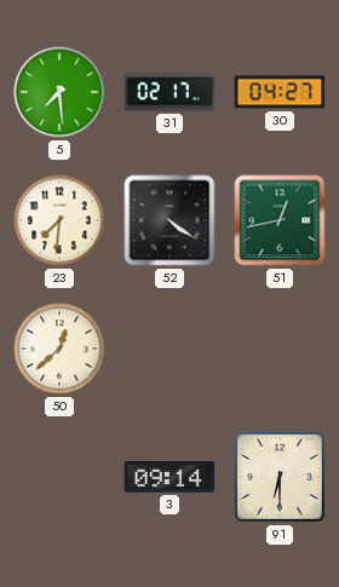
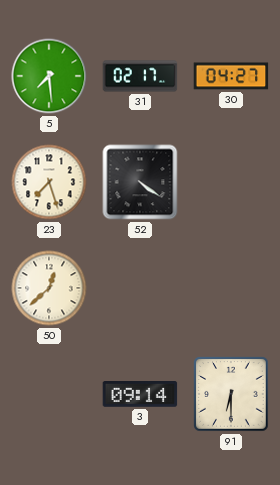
23: 7:31 -> 7:27 (49, 182)
51: 12:43 -> none (280, 220)
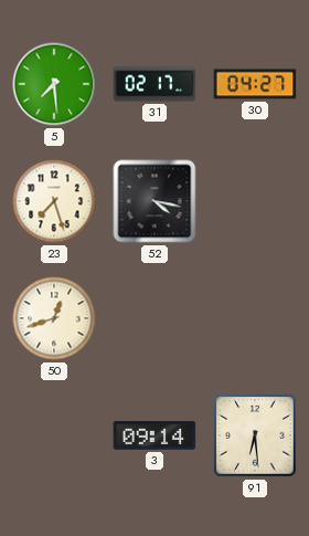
52: 4:21 -> 4:17 (154, 201)
50: 12:38 -> 12:42 (54, 318)
91: 6:30 -> 6:29 (255, 435)
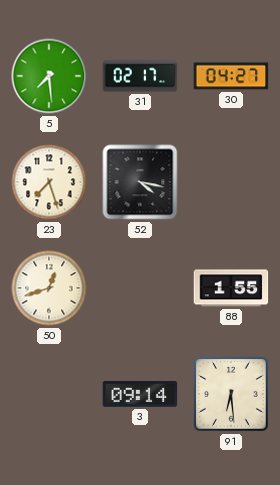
88: none -> 1:55 (231, 288)
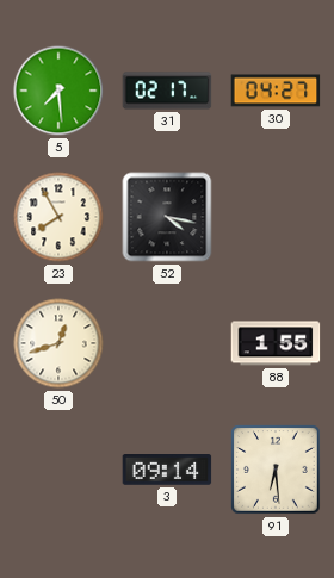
23: 7:27 -> 7:55 (58, 217)
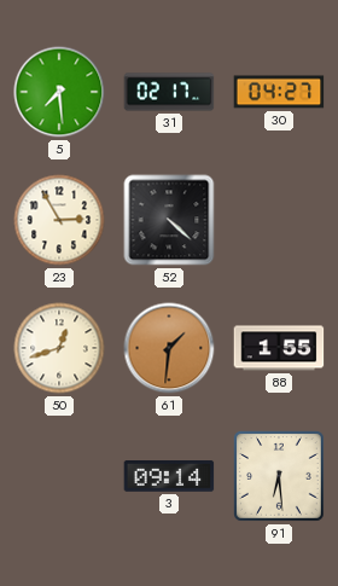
23: 7:55 -> 2:55 (59, 220)
52: 4:17 -> 4:22 (169, 220)
61: none -> 1:31 (169, 348)
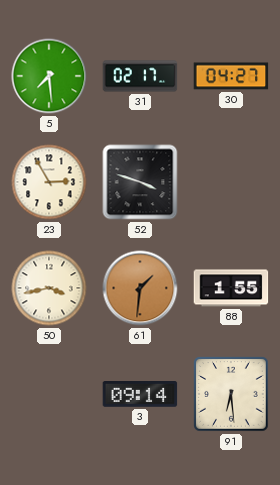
52: 4:22 -> 3:48 (140, 182)
50: 12:42 -> 3:43 (49, 288)
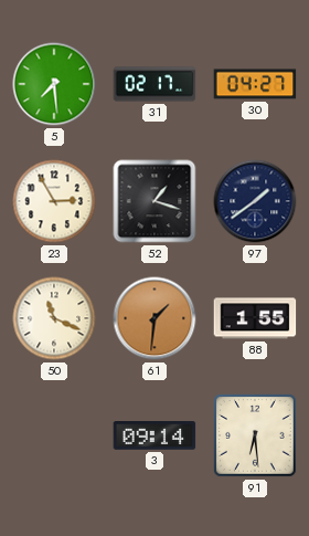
52: 3:48 -> 1:18 (154, 201)
97: none -> 1:39 (255, 201)
50: 3:43 -> 11:19 (54, 318)
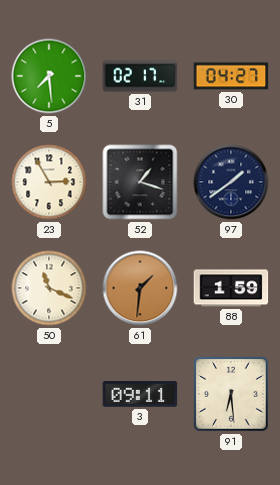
88: 1:55 -> 1:59 (231, 288)
3: 09:14 -> 09:11 (140, 395)
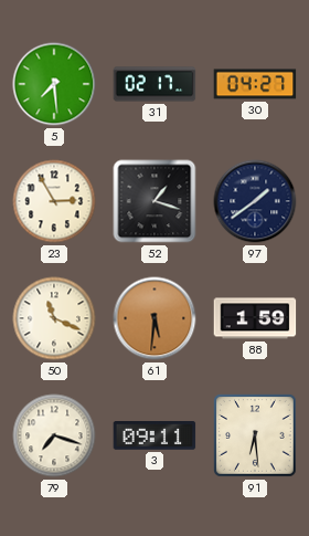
61: 1:31 -> 5:31 (154, 318)
79: none -> 7:18 (54, 435)
